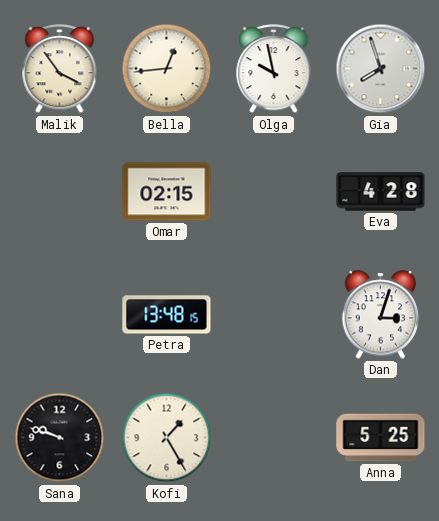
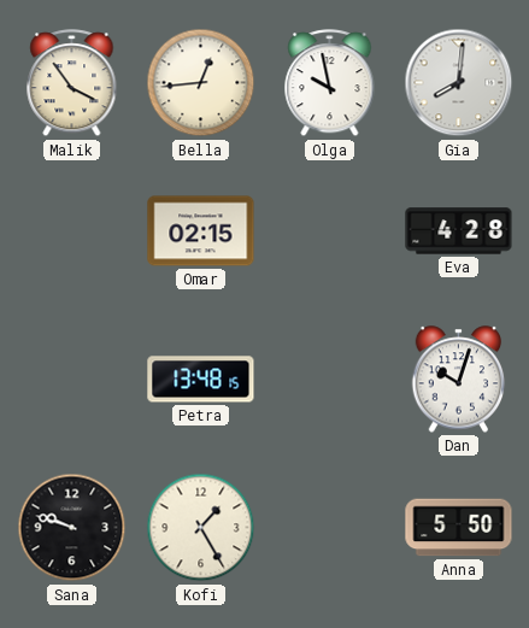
Gia: 7:57 -> 8:01 (459, 83)
Dan: 3:03 -> 10:03 (459, 380)
Anna: 5:25 -> 5:50 (459, 528)
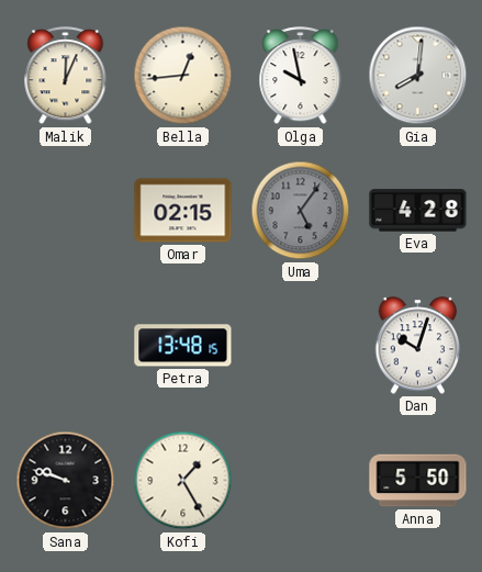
Malik: 3:54 -> 12:04 (66, 76)
Uma: none -> 5:06 (301, 211)
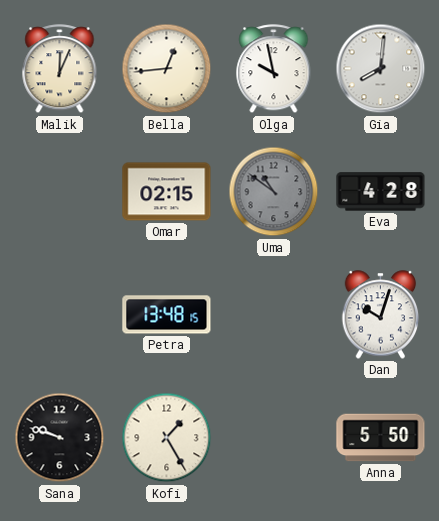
Uma: 5:06 -> 10:51 (274, 192)
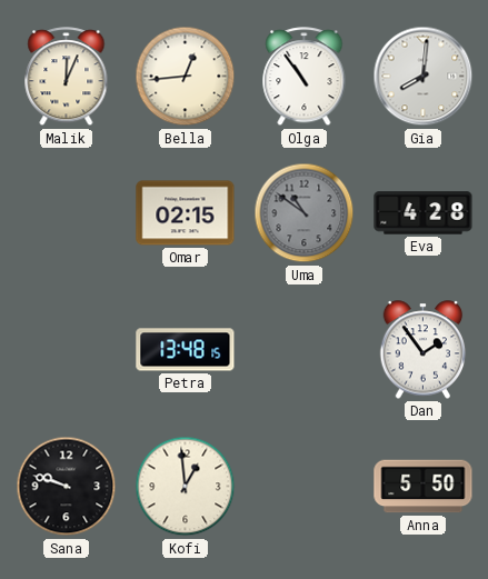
Olga: 9:58 -> 10:54 (305, 77)
Dan: 10:03 -> 1:54 (424, 350)
Kofi: 1:25 -> 12:59 (186, 487)
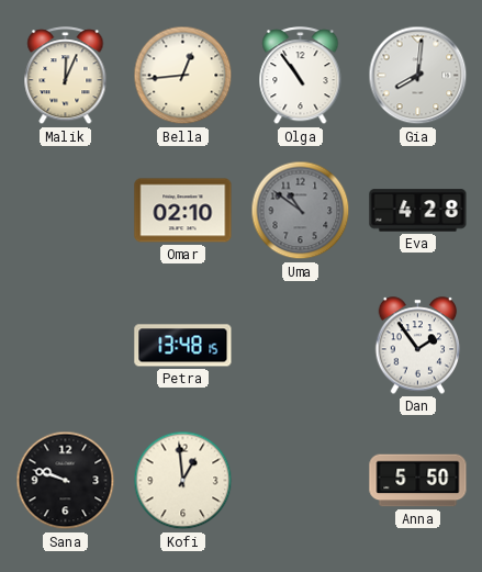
Omar: 02:15 -> 02:10 (183, 211)
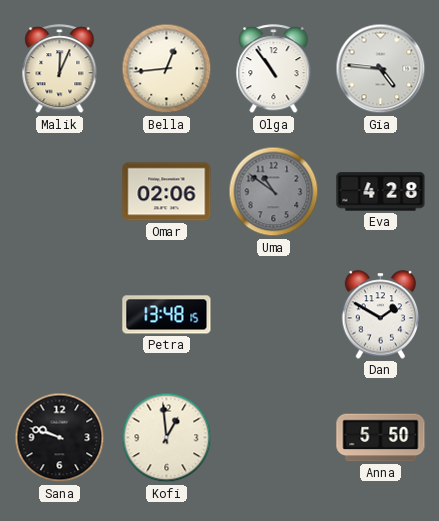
Gia: 8:01 -> 4:46 (381, 69)
Omar: 02:10 -> 02:06 (167, 192)
Dan: 1:54 -> 1:50 (381, 315)
